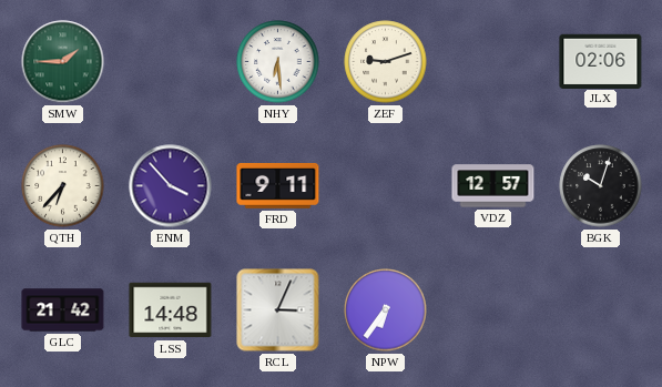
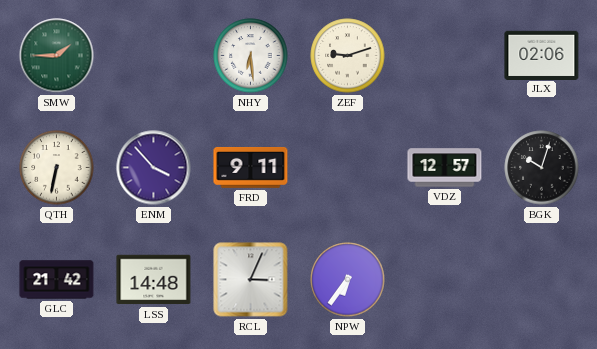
QTH: 6:37 -> 6:32 (57, 168)
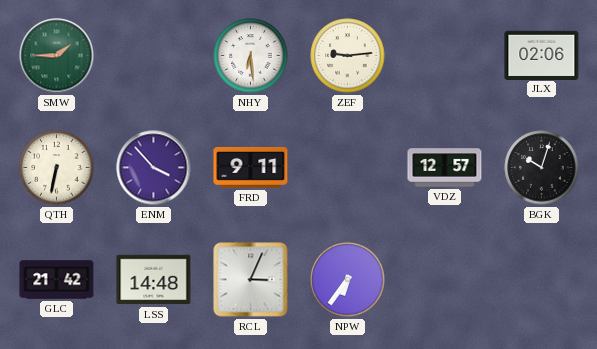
ZEF: 9:12 -> 9:14 (348, 56)
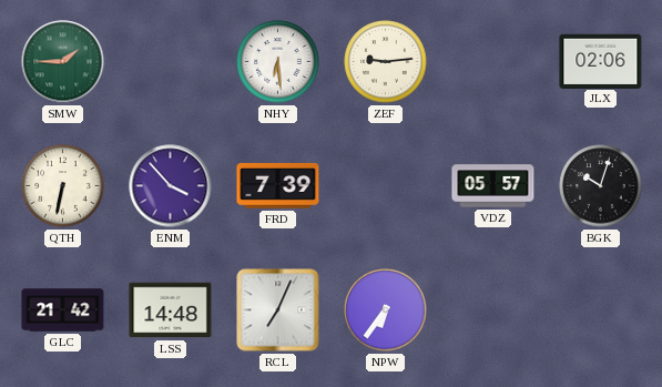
FRD: 9:11 -> 7:39 (278, 186)
VDZ: 12:57 -> 05:57 (493, 186)
RCL: 3:04 -> 7:04 (278, 310)
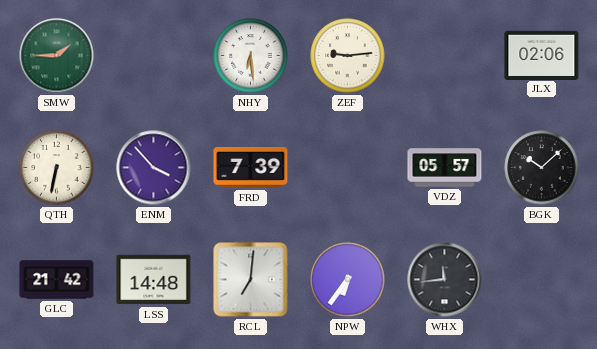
BGK: 10:03 -> 10:08 (542, 168)
RCL: 7:04 -> 7:01 (251, 280)
WHX: none -> 11:44 (445, 280)
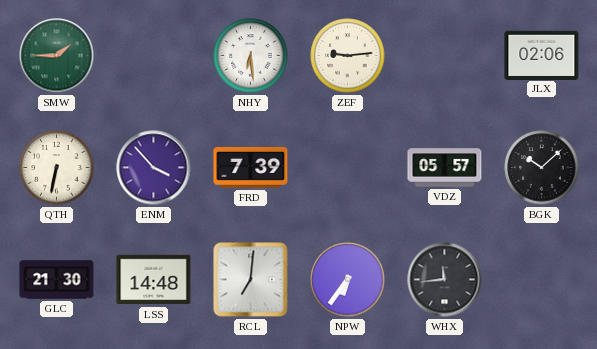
GLC: 21:42 -> 21:30 (57, 280)
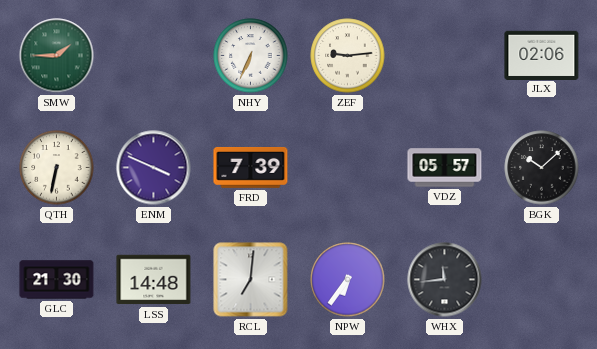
NHY: 6:29 -> 6:34 (251, 56)
ENM: 3:53 -> 3:49 (154, 168)
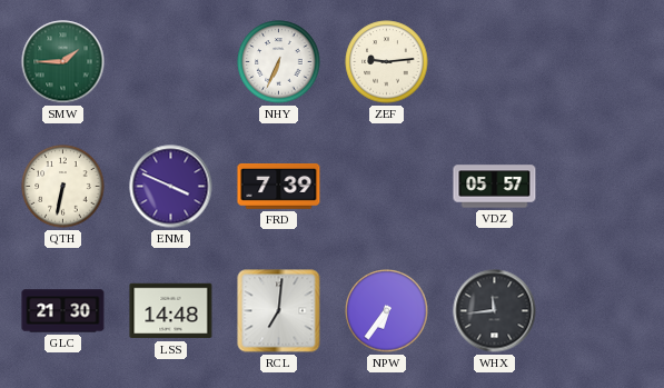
JLX: 02:06 -> none (542, 55)
BGK: 10:08 -> none (542, 168)
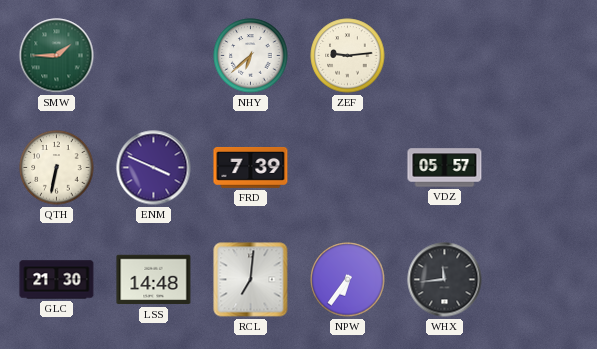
NHY: 6:34 -> 6:38 (251, 56)
